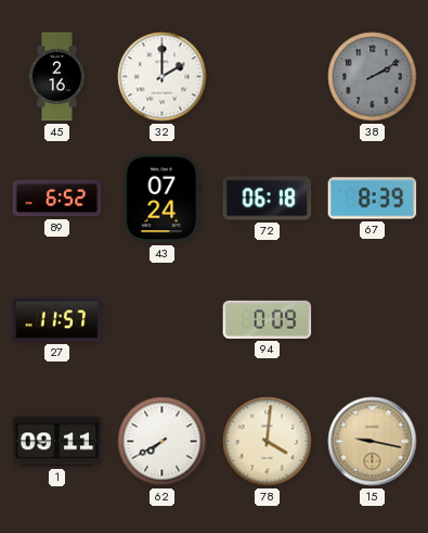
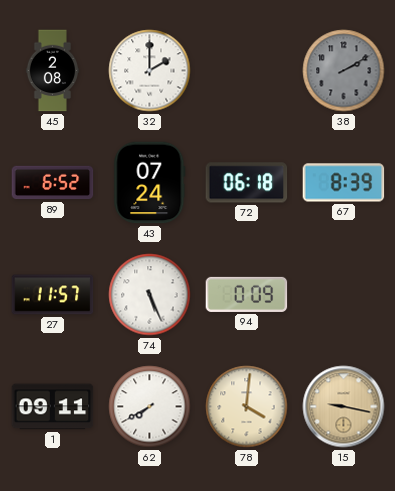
45: 2:16 -> 2:08 (52, 71)
74: none -> 5:26 (150, 295)
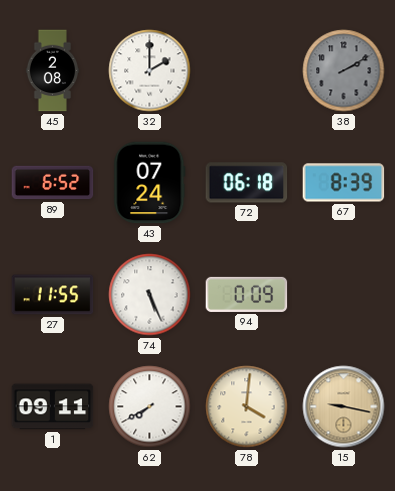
27: 11:57 -> 11:55 (53, 295)
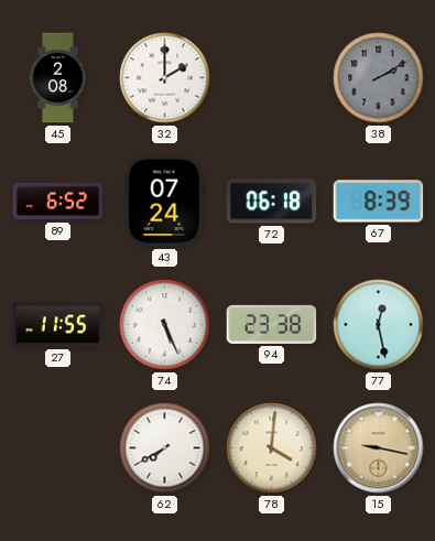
94: 0:09 -> 23:38 (272, 324)
77: none -> 12:28 (379, 325)
1: 09:11 -> none (53, 407)
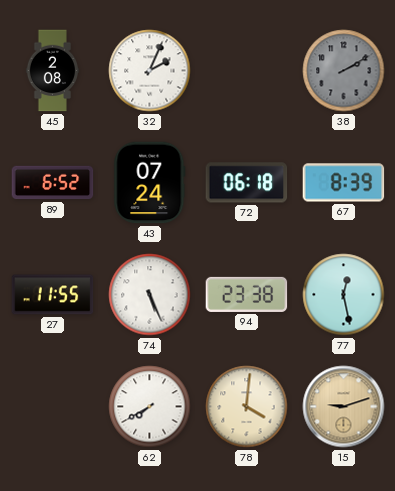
32: 2:00 -> 2:04 (150, 71)
15: 9:17 -> 9:12 (344, 407)
